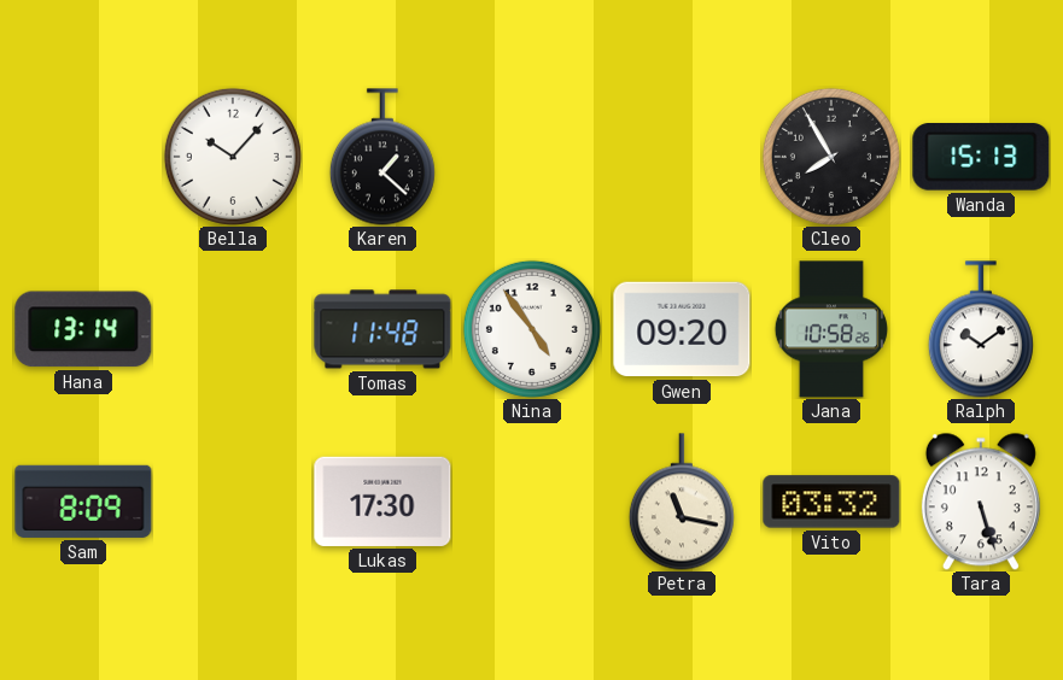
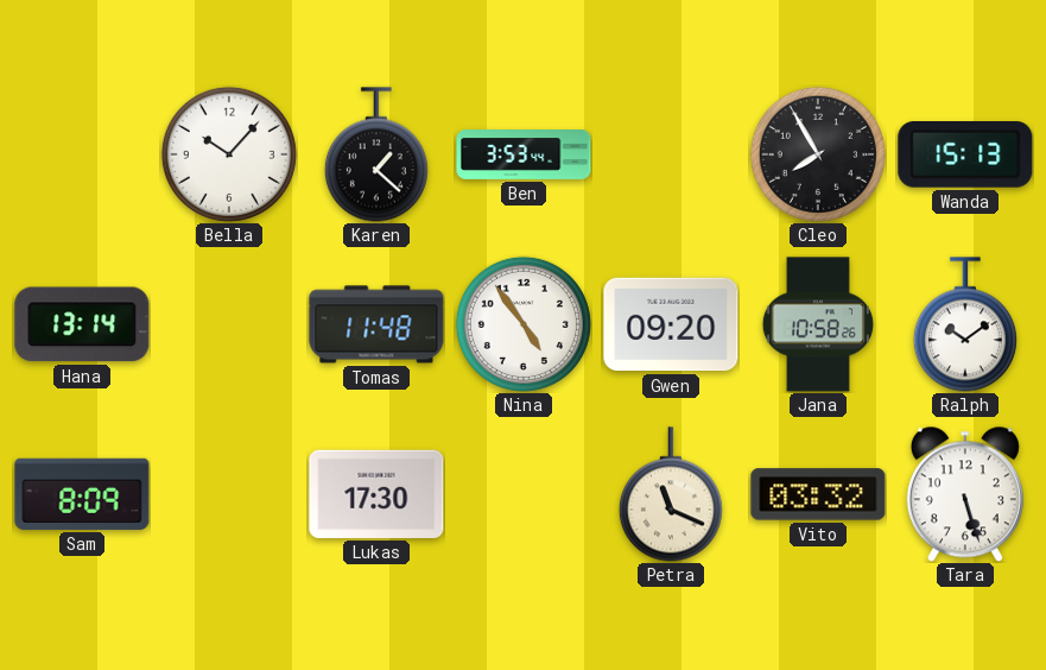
Ben: none -> 3:53 (524, 156)
Petra: 11:17 -> 11:19 (671, 494)
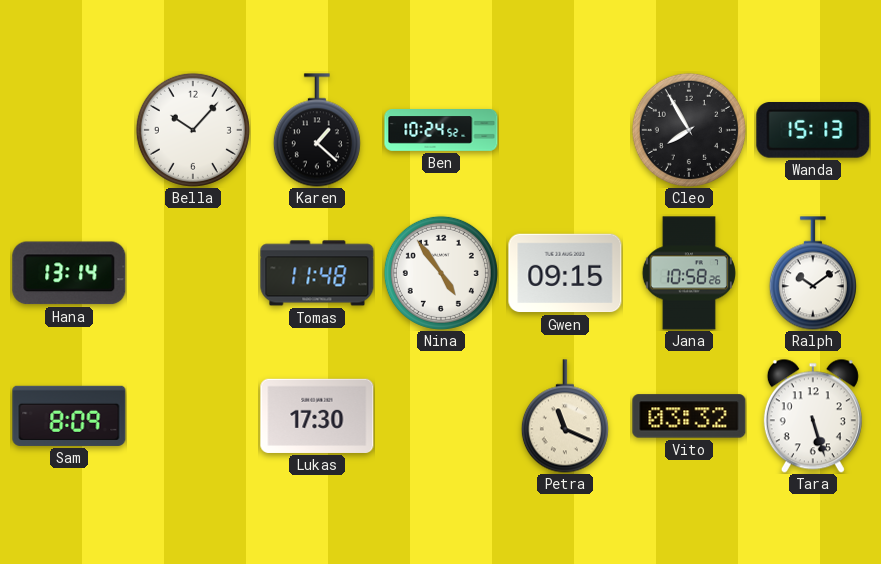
Ben: 3:53 -> 10:24 (441, 131)
Gwen: 09:20 -> 09:15 (565, 273)
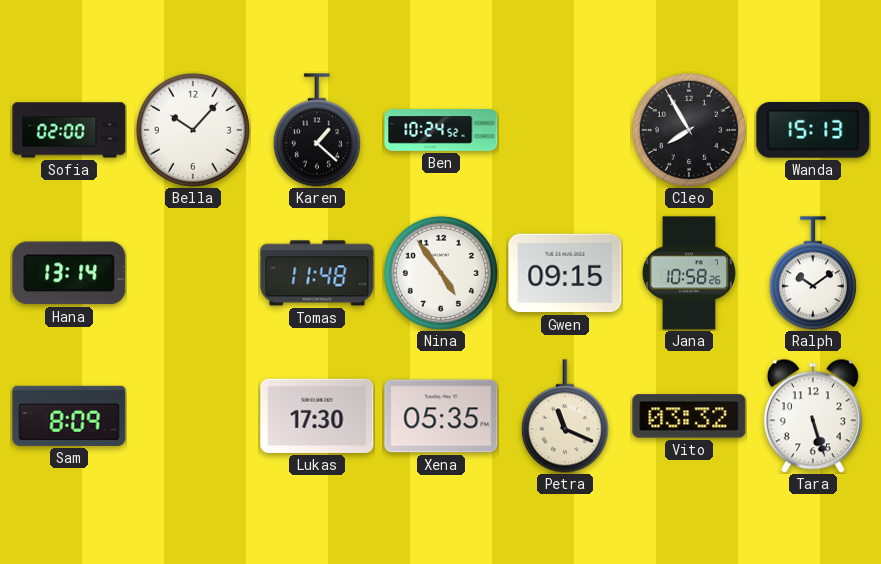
Sofia: none -> 02:00 (69, 130)
Xena: none -> 05:35 (441, 416)
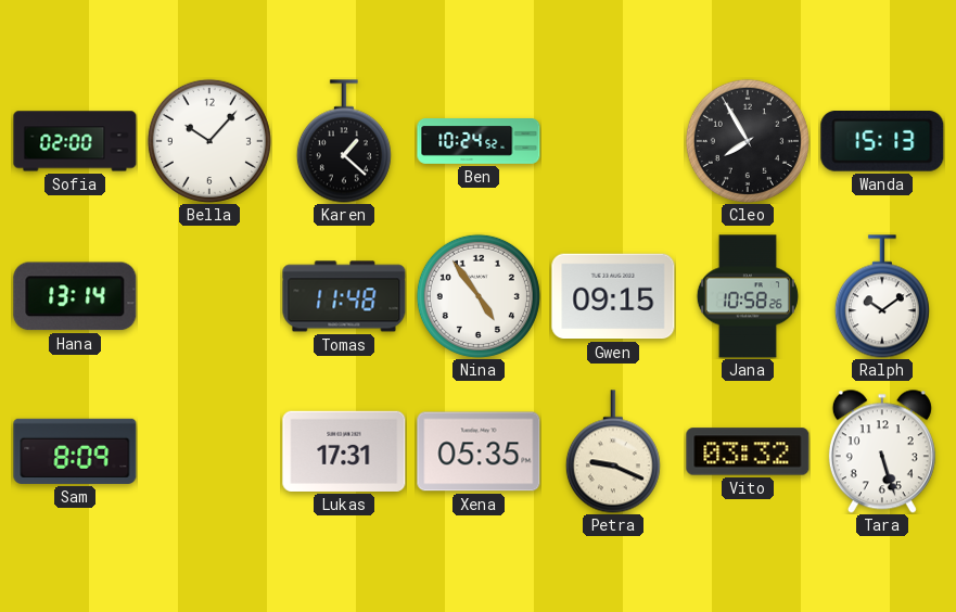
Lukas: 17:30 -> 17:31 (344, 451)
Petra: 11:19 -> 9:19 (613, 451)
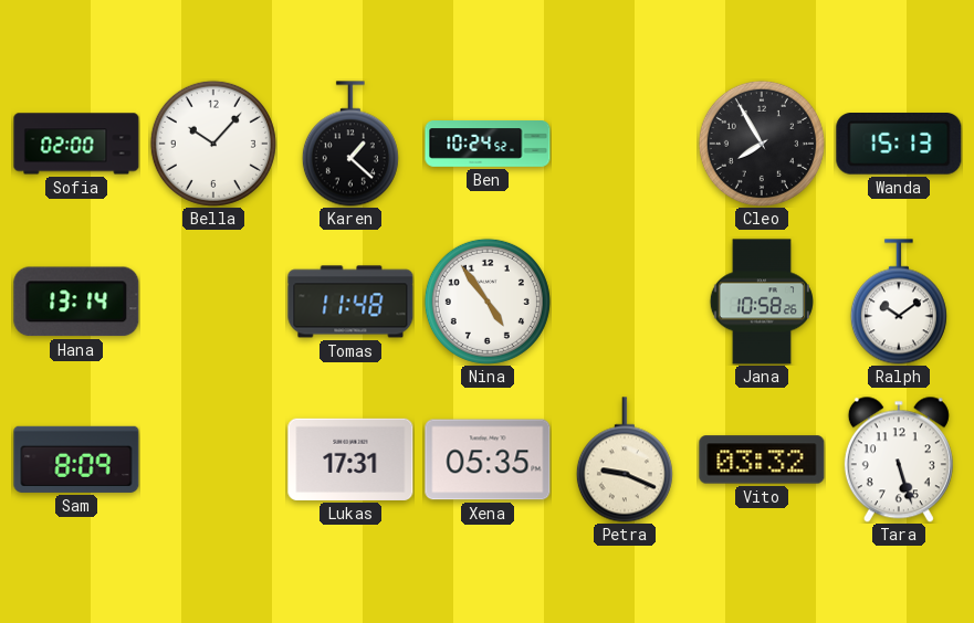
Gwen: 09:15 -> none (613, 296)
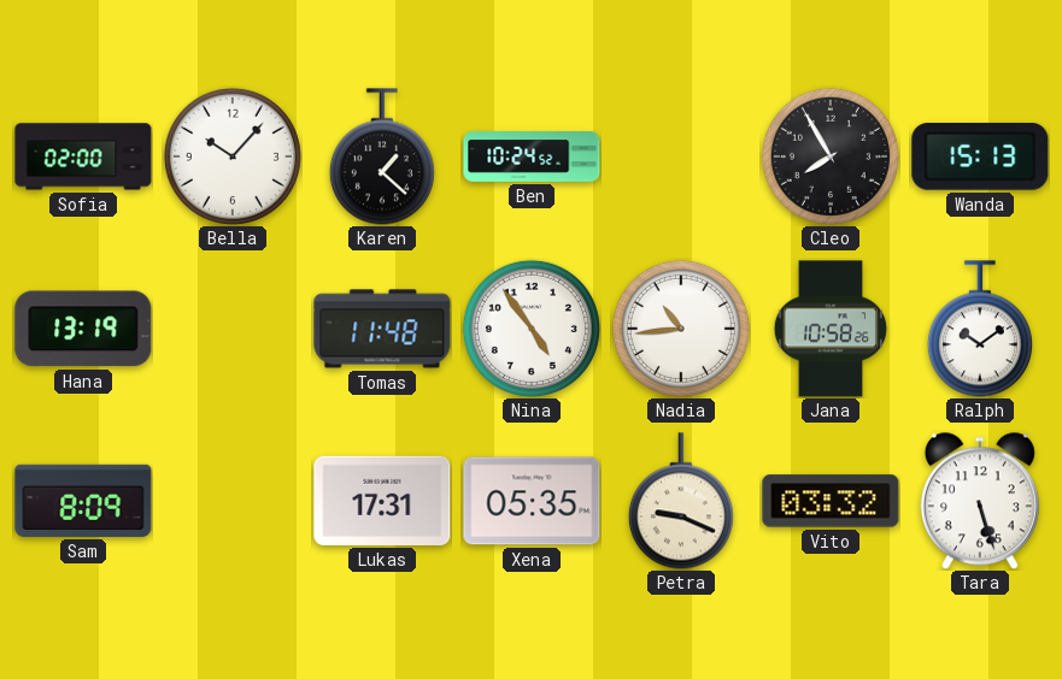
Hana: 13:14 -> 13:19 (83, 329)
Nadia: none -> 10:44 (681, 329)
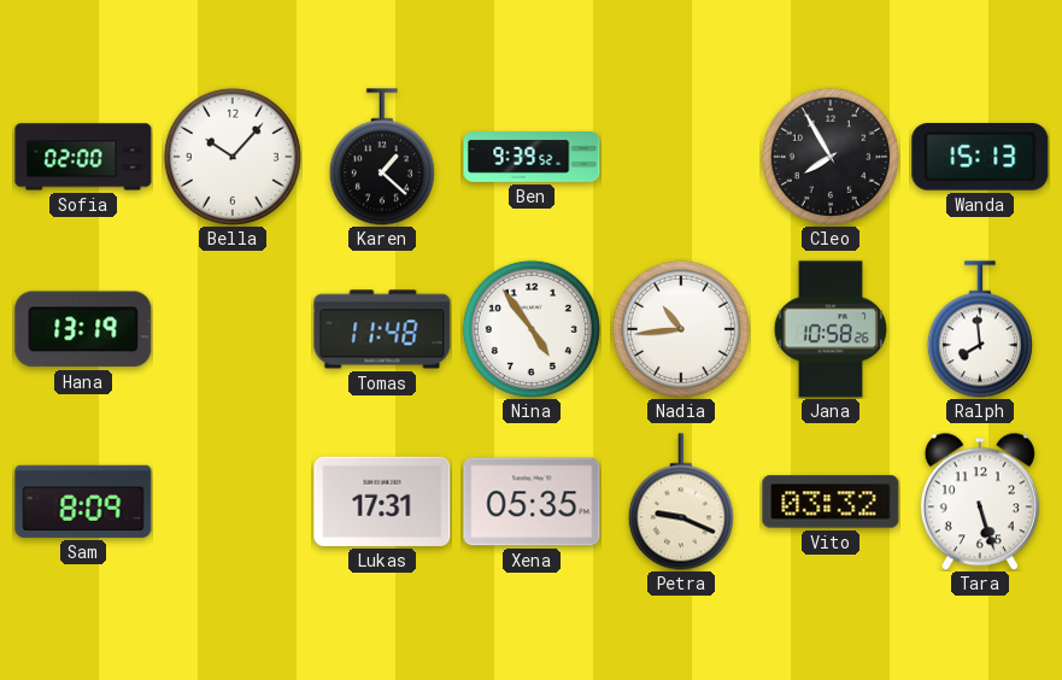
Ben: 10:24 -> 9:39 (532, 158)
Ralph: 10:09 -> 7:59 (980, 329)
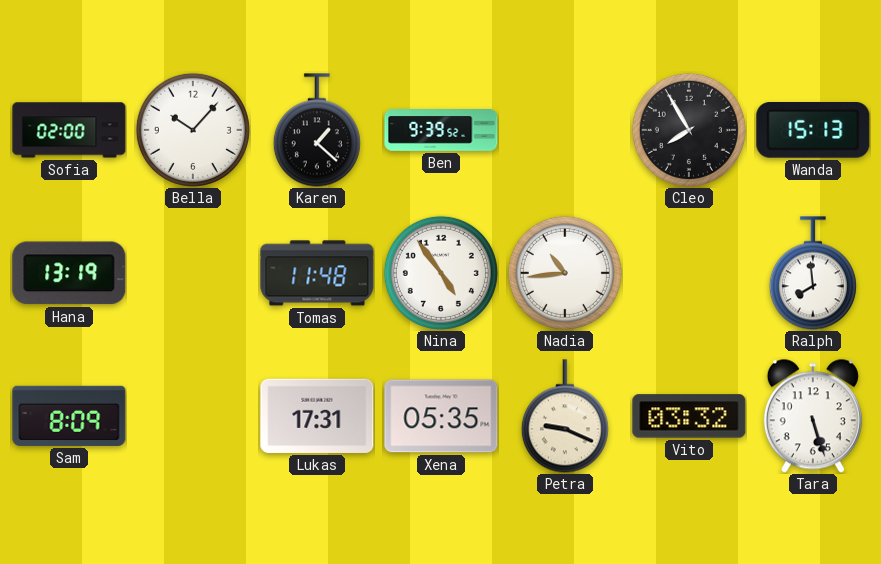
Jana: 10:58 -> none (831, 329)
